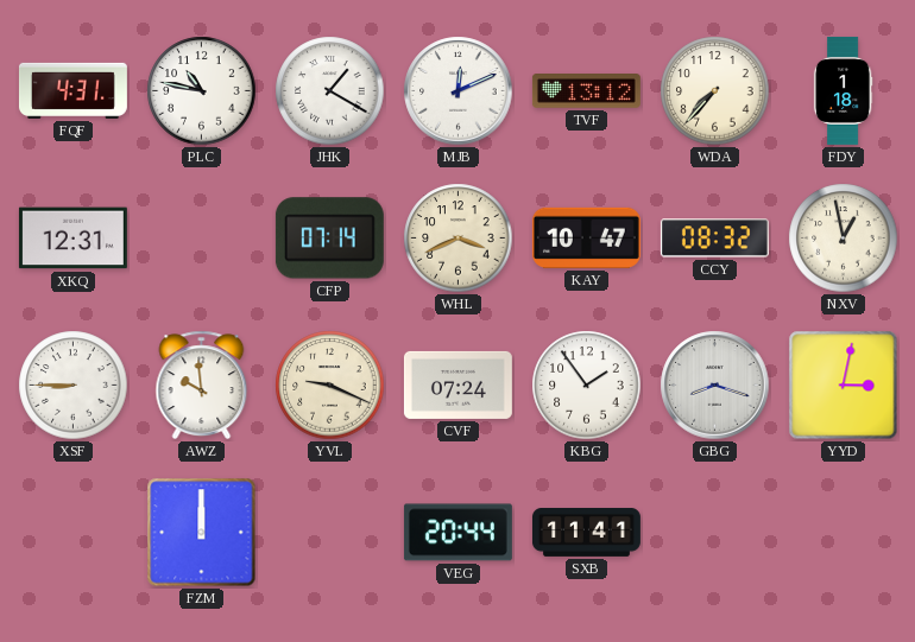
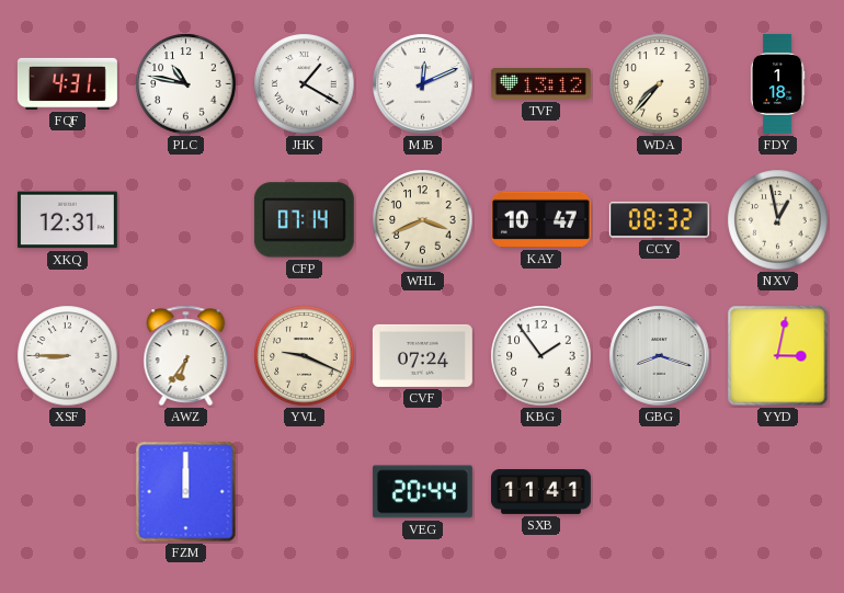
AWZ: 9:59 -> 6:36 (186, 356)
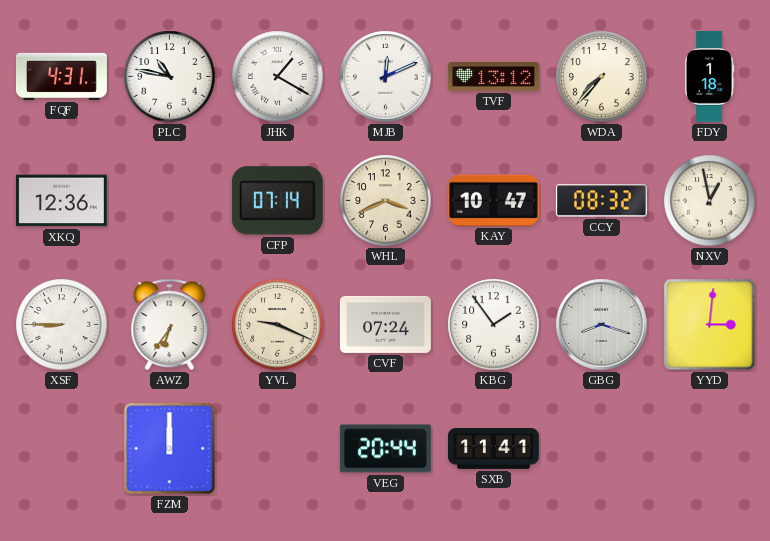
XKQ: 12:31 -> 12:36 (61, 201)
YYD: 3:02 -> 3:01 (710, 325)
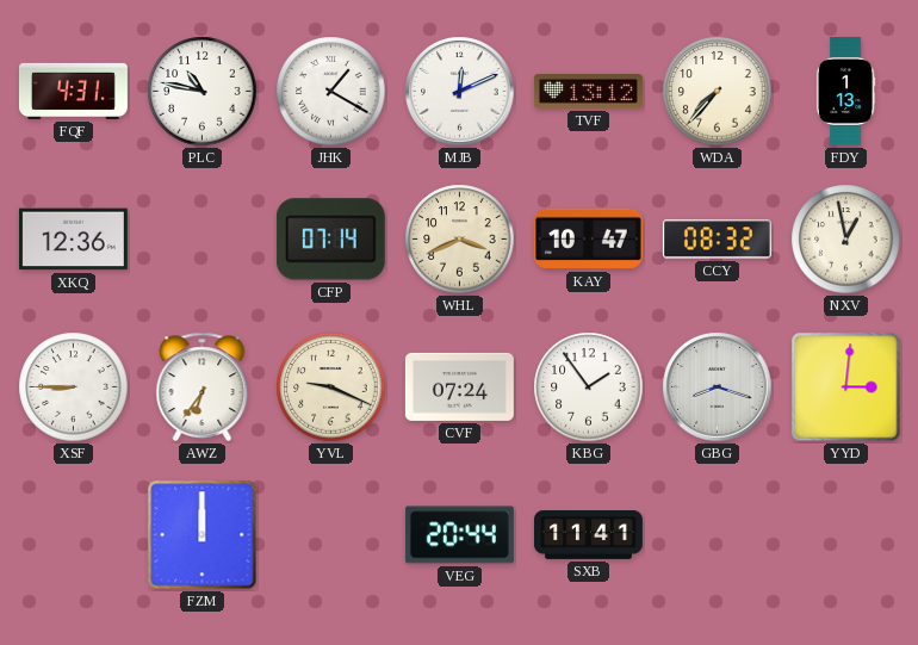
FDY: 1:18 -> 1:13 (845, 91)
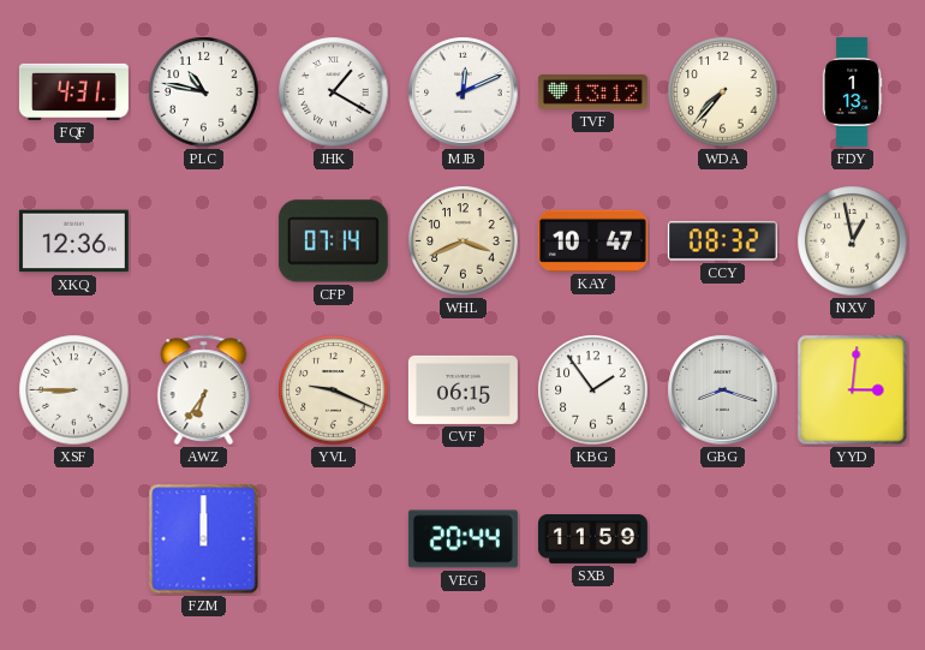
CVF: 07:24 -> 06:15 (462, 389)
SXB: 11:41 -> 11:59 (592, 539)
